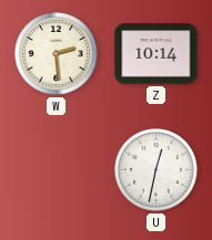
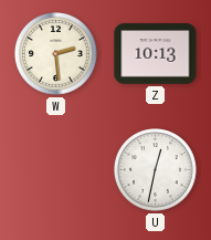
Z: 10:14 -> 10:13 (156, 54)
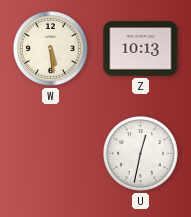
W: 2:29 -> 5:29 (51, 49)
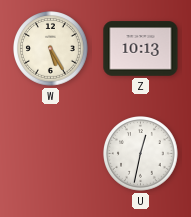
W: 5:29 -> 5:25 (51, 49)
